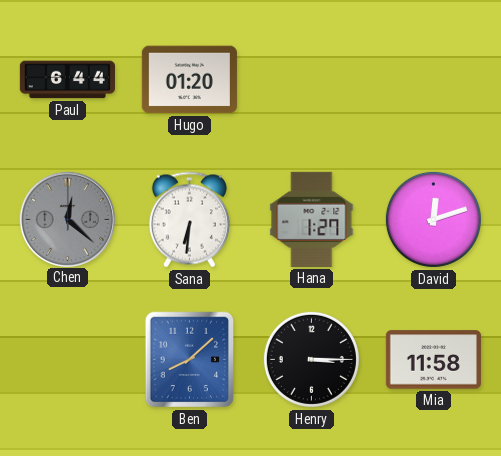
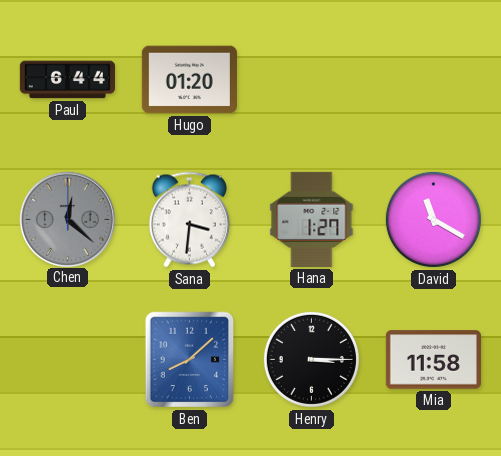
Sana: 6:31 -> 3:31 (189, 220)
David: 12:12 -> 11:20 (433, 219)
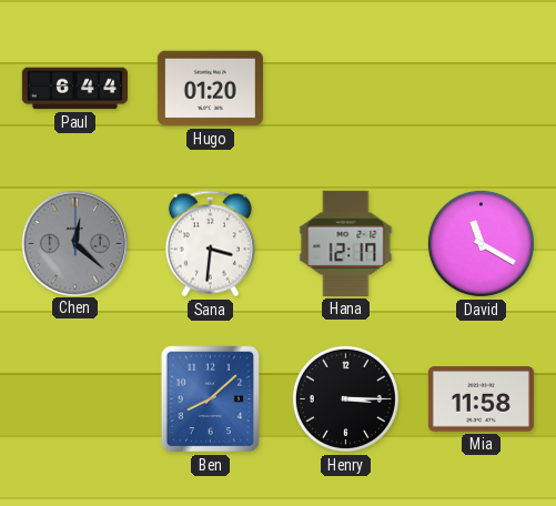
Hana: 1:27 -> 12:17 (346, 243)
